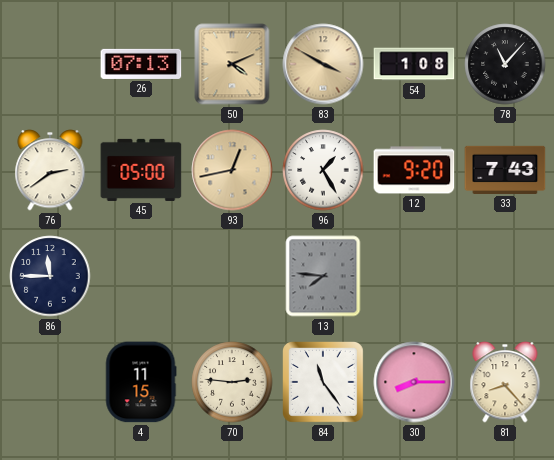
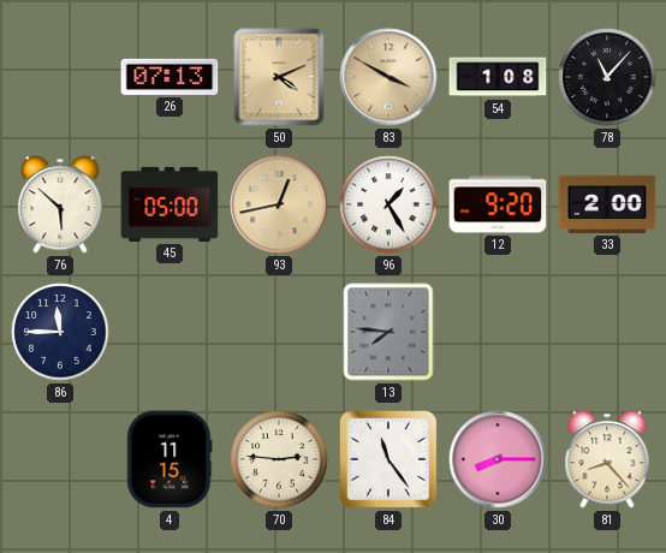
76: 2:39 -> 5:52 (60, 204)
33: 7:43 -> 2:00 (607, 204)
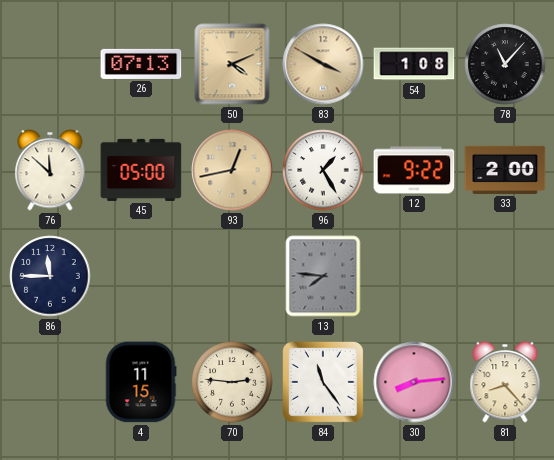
76: 5:52 -> 11:52 (50, 170)
12: 9:20 -> 9:22 (414, 170)
30: 8:15 -> 8:14 (414, 382)
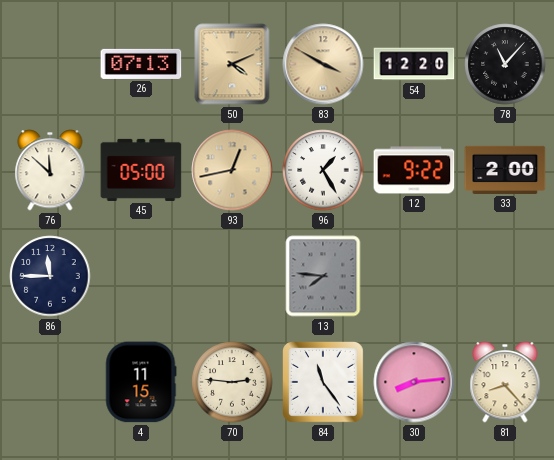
54: 1:08 -> 12:20 (414, 64)
